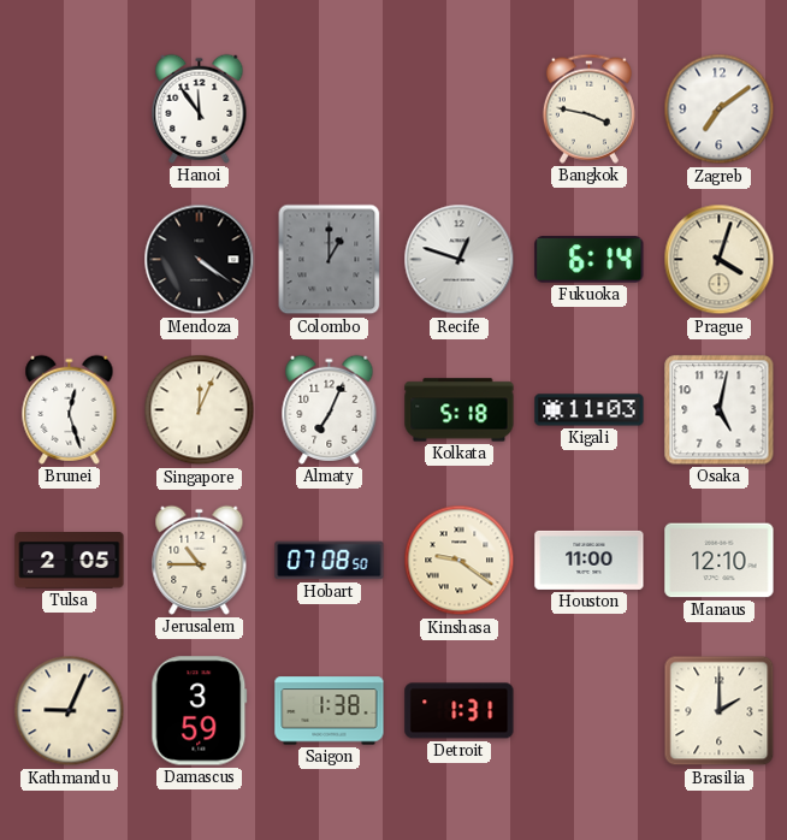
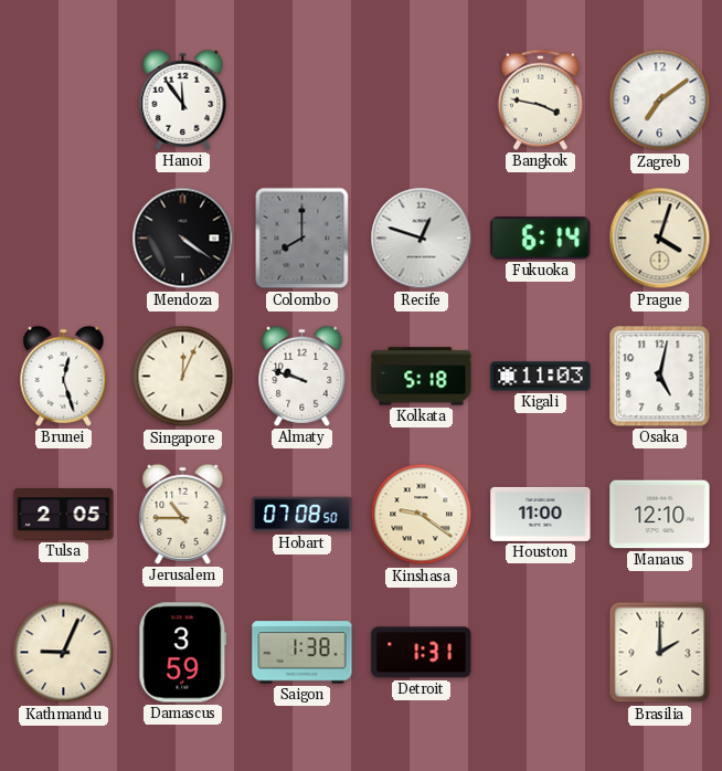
Colombo: 1:00 -> 8:00 (302, 239)
Almaty: 7:04 -> 9:48 (302, 376)
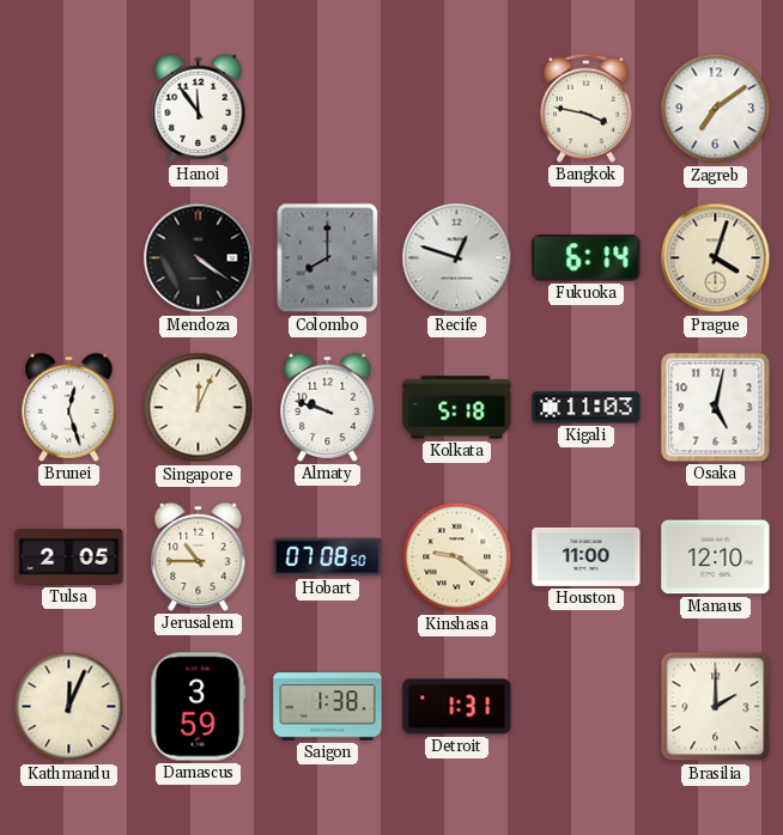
Kathmandu: 9:04 -> 12:04 (69, 707)
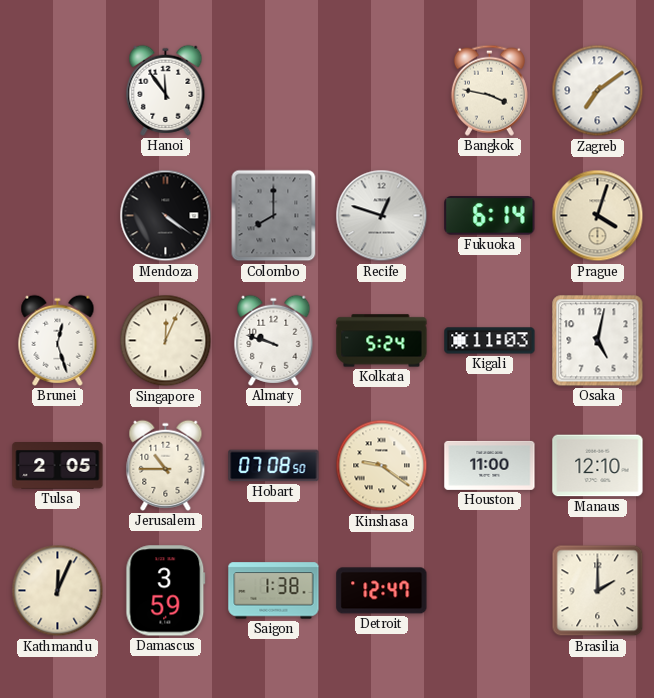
Kolkata: 5:18 -> 5:24 (382, 341)
Detroit: 1:31 -> 12:47 (382, 591)
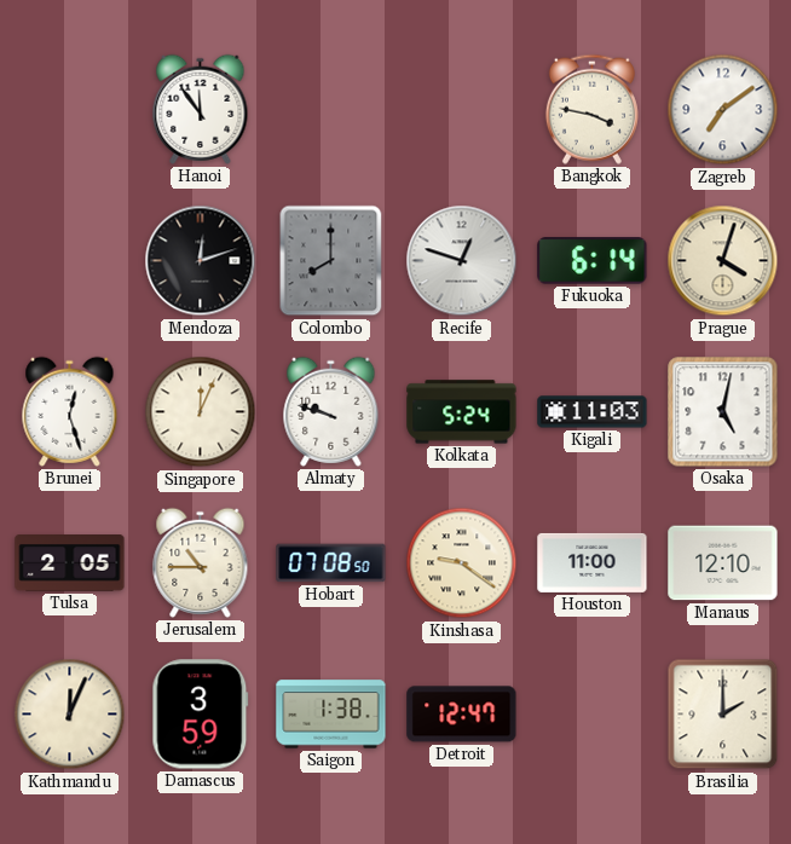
Mendoza: 4:21 -> 12:12 (201, 261)
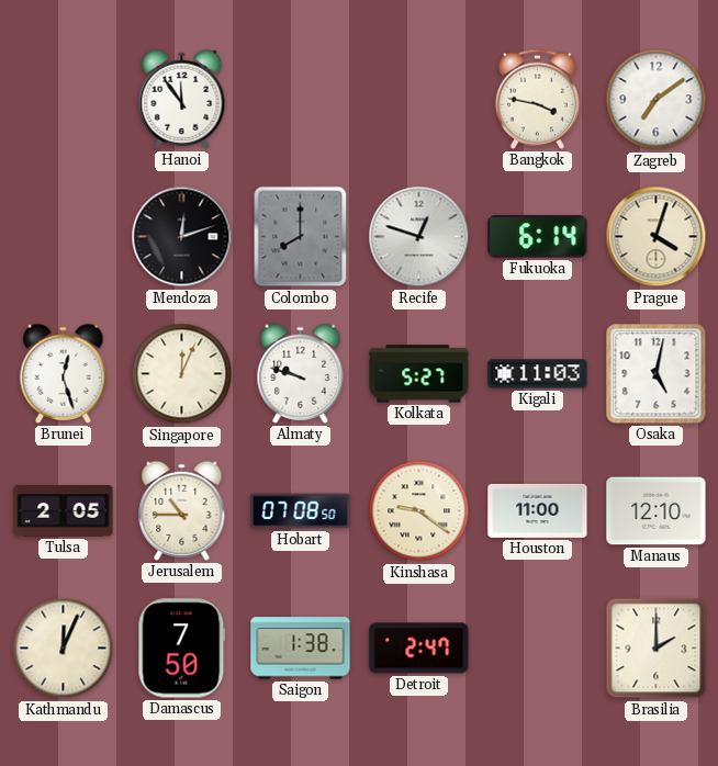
Kolkata: 5:24 -> 5:27 (419, 374)
Damascus: 3:59 -> 7:50 (182, 649)
Detroit: 12:47 -> 2:47 (419, 649)
